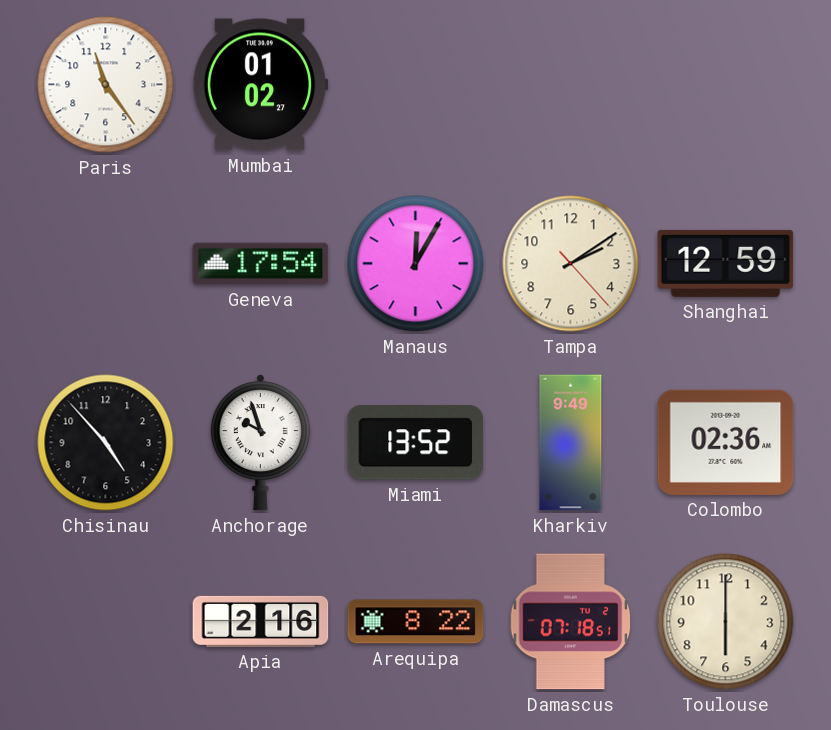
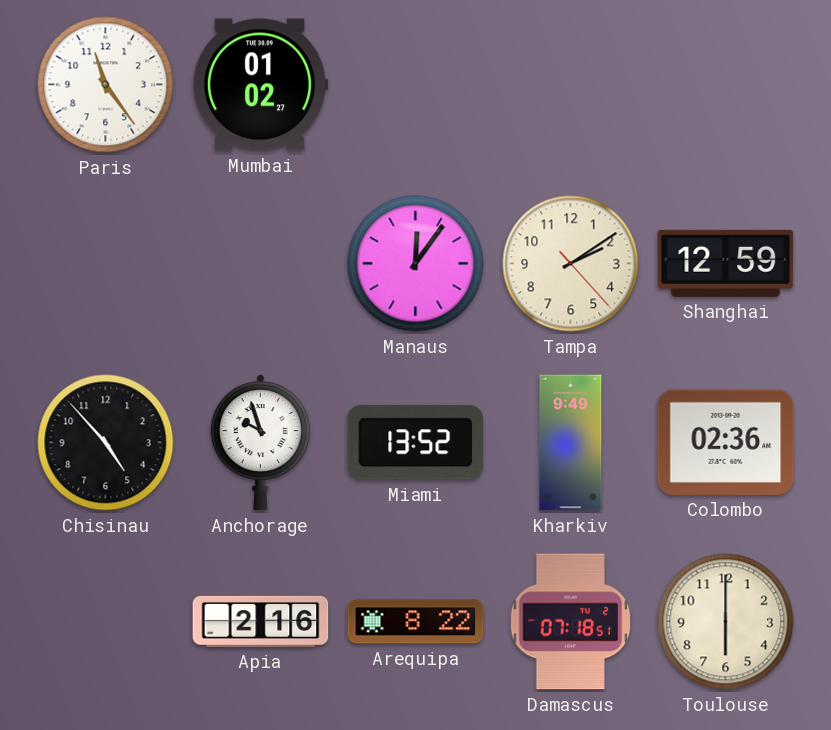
Geneva: 17:54 -> none (261, 264)
Manaus: 12:05 -> 12:06 (416, 264)
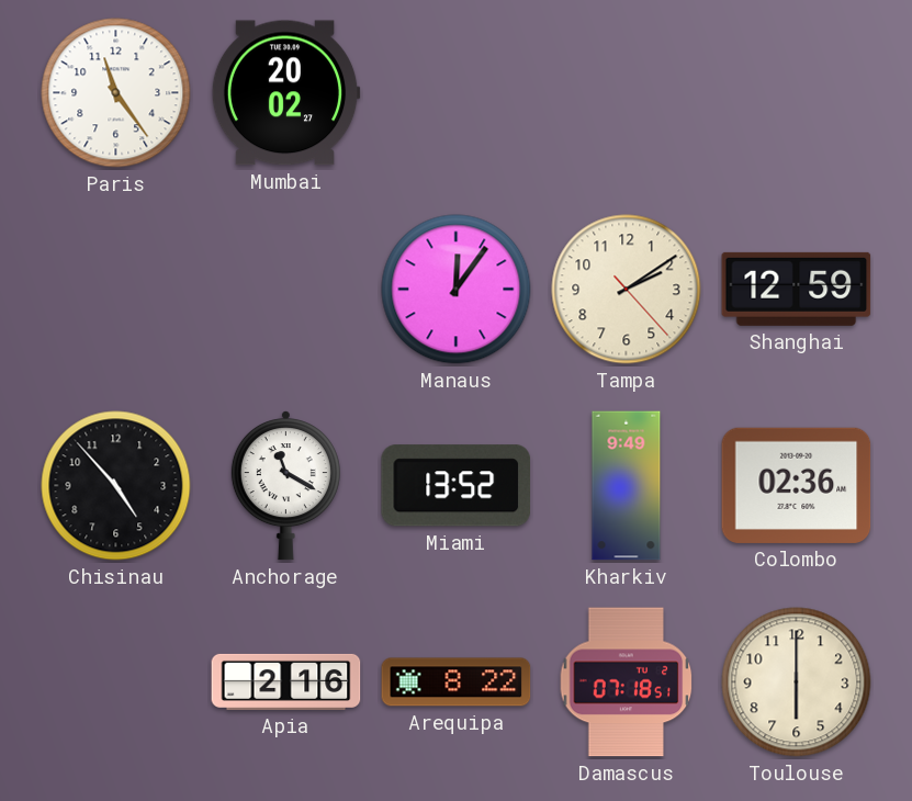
Mumbai: 01:02 -> 20:02 (285, 93)
Anchorage: 9:57 -> 11:20 (285, 486)
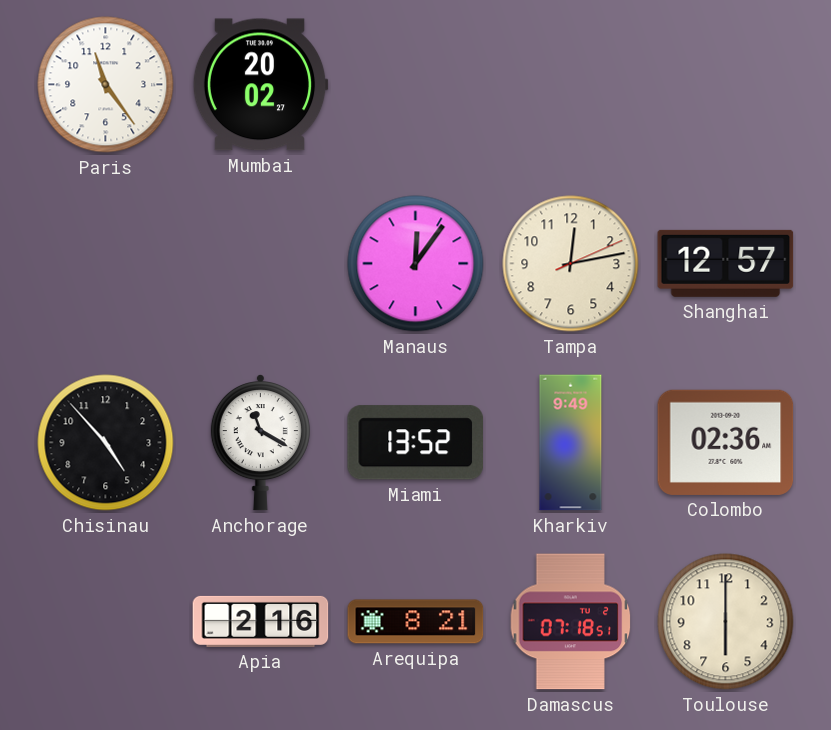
Tampa: 2:09 -> 12:13 (571, 264)
Shanghai: 12:59 -> 12:57 (726, 263)
Arequipa: 8:22 -> 8:21 (416, 622)
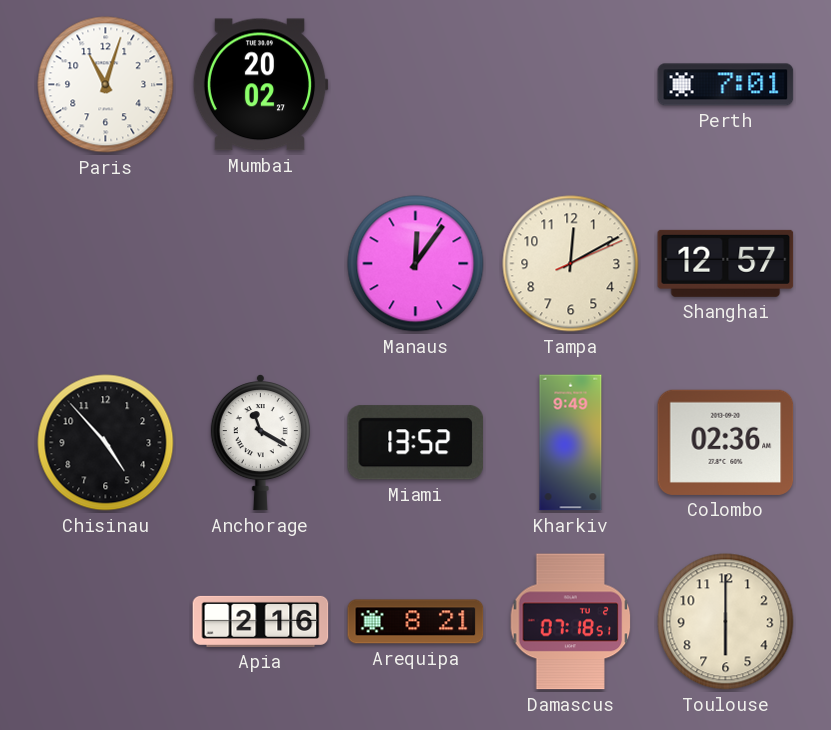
Paris: 11:24 -> 11:03 (106, 85)
Perth: none -> 7:01 (726, 85)
Tampa: 12:13 -> 12:10 (571, 264)
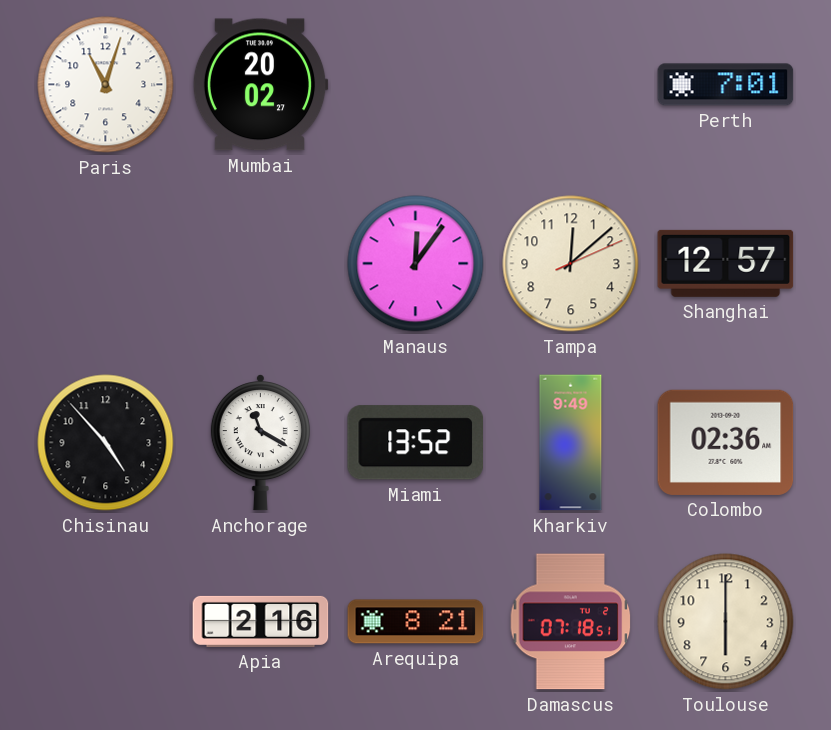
Tampa: 12:10 -> 12:08 (571, 264)
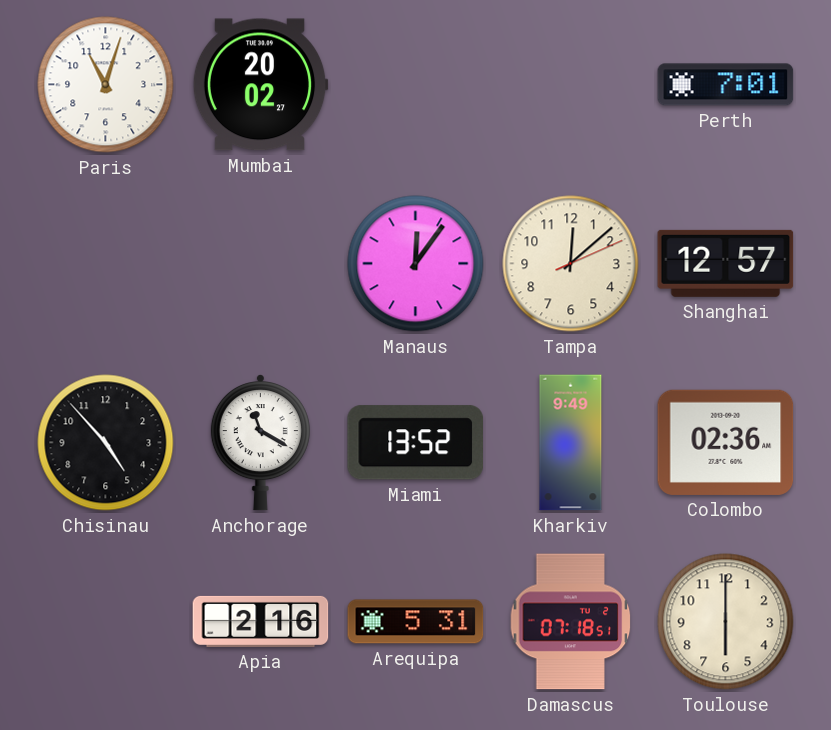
Arequipa: 8:21 -> 5:31 (416, 622)
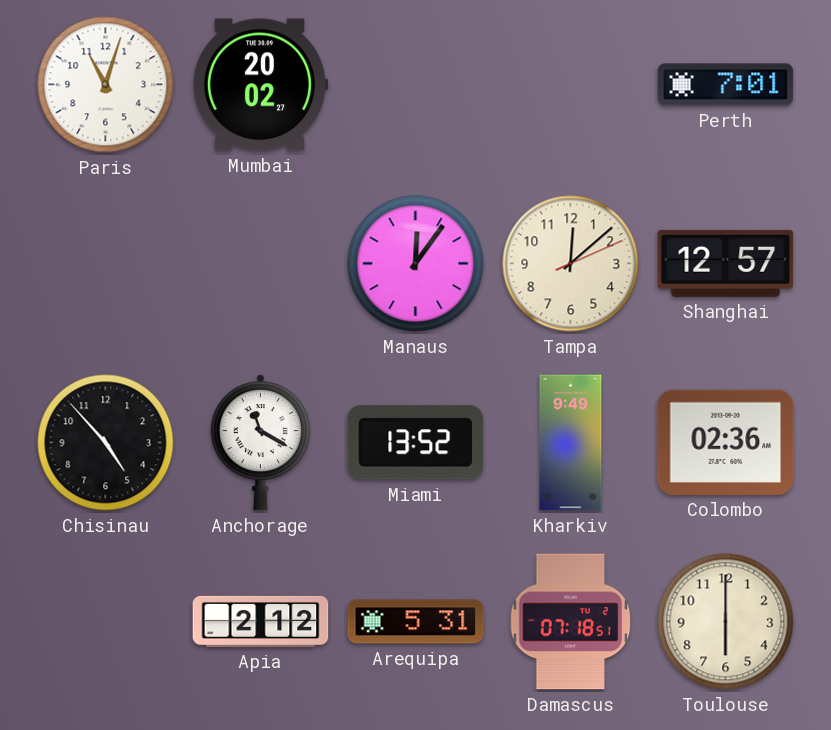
Apia: 2:16 -> 2:12 (261, 621)
